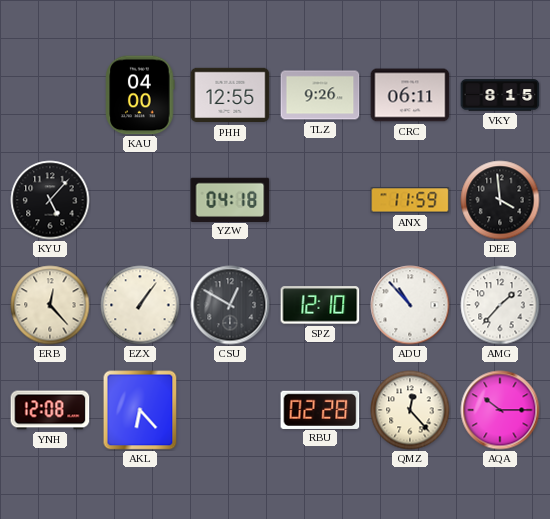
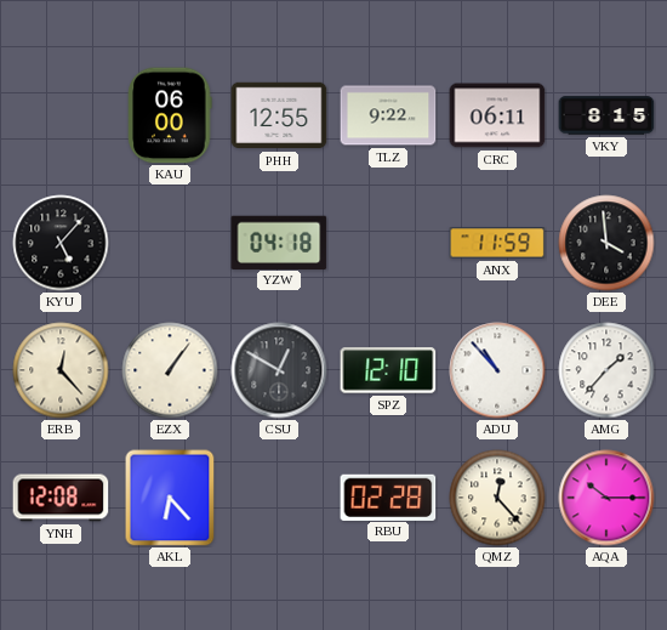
KAU: 04:00 -> 06:00 (170, 115)
TLZ: 9:26 -> 9:22 (388, 115)
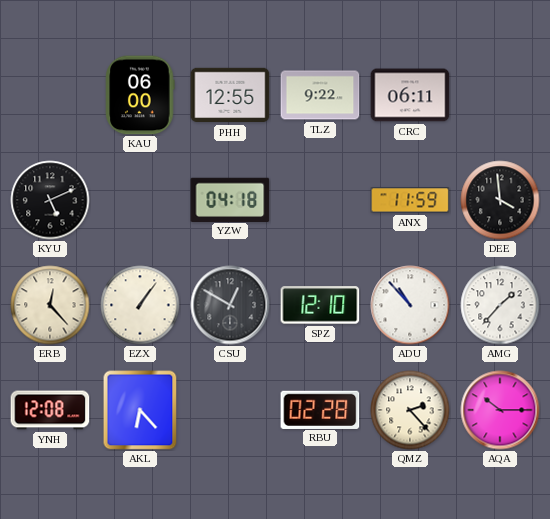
VKY: 8:15 -> none (606, 115)
KYU: 5:07 -> 5:11 (50, 200)
QMZ: 12:23 -> 2:23 (410, 410)
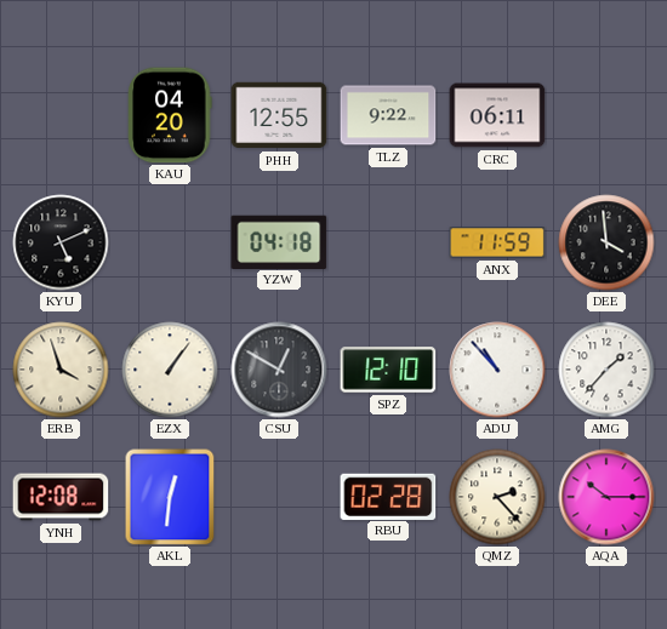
KAU: 06:00 -> 04:20 (170, 115)
ERB: 12:23 -> 3:57 (61, 370)
AKL: 6:23 -> 12:31 (170, 497)
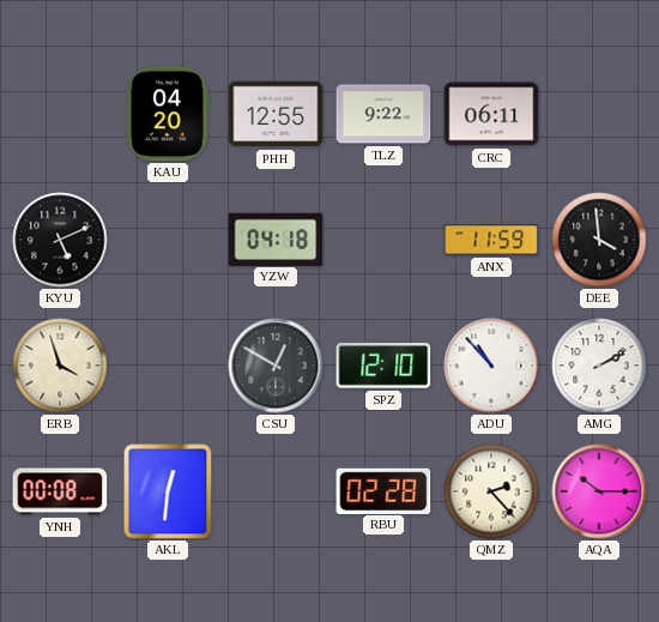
EZX: 1:06 -> none (170, 370)
AMG: 1:37 -> 2:10 (599, 366)
YNH: 12:08 -> 00:08 (60, 491)
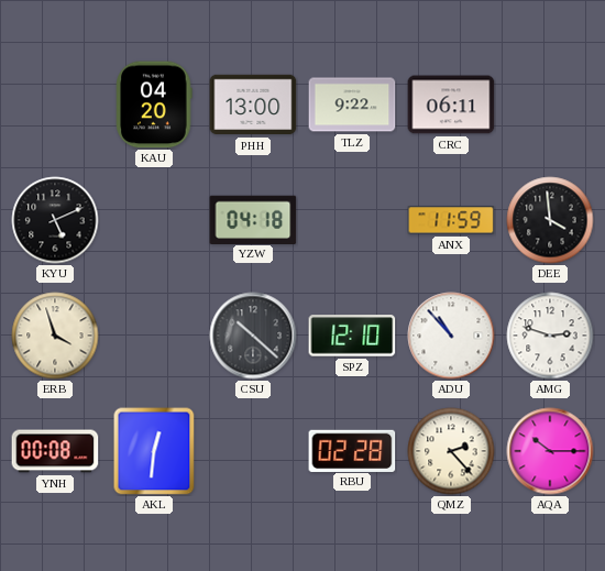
PHH: 12:55 -> 13:00 (253, 105)
CSU: 12:50 -> 10:22 (253, 336)
AMG: 2:10 -> 2:48 (550, 336)
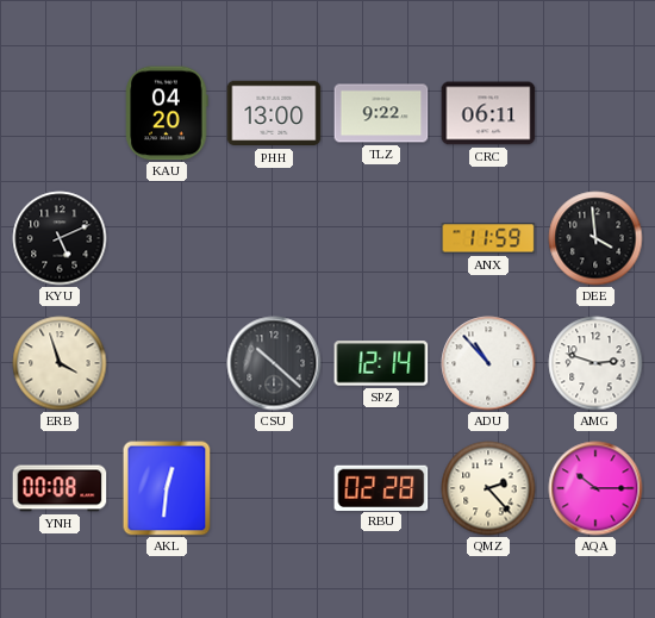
YZW: 04:18 -> none (253, 219)
SPZ: 12:10 -> 12:14 (381, 363)
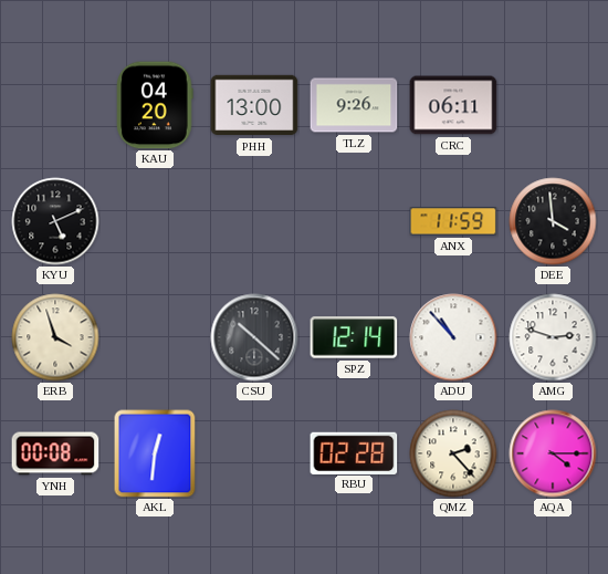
TLZ: 9:22 -> 9:26 (354, 105)
AQA: 10:15 -> 4:15 (553, 453)
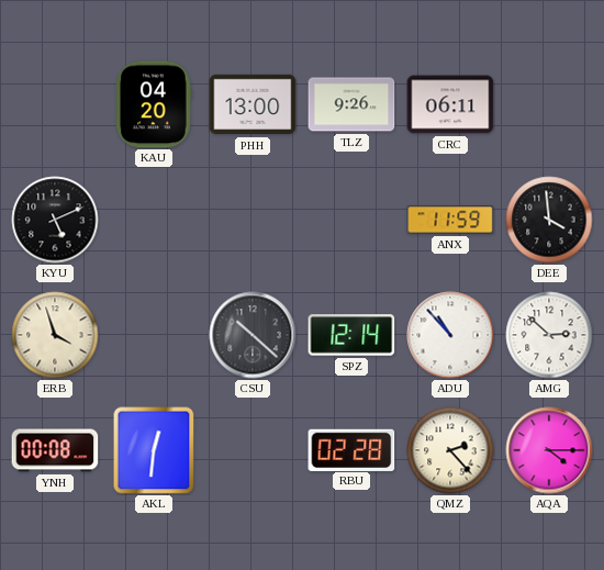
AMG: 2:48 -> 2:52 (549, 335)
